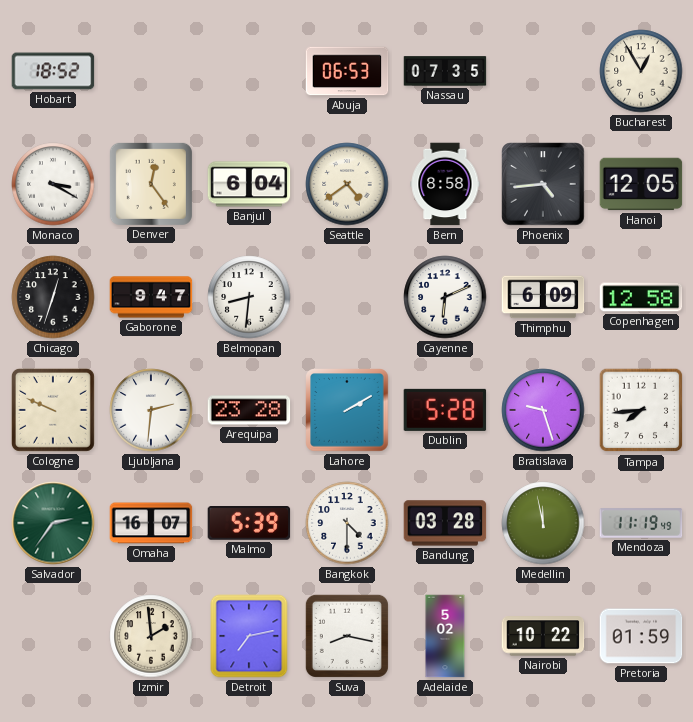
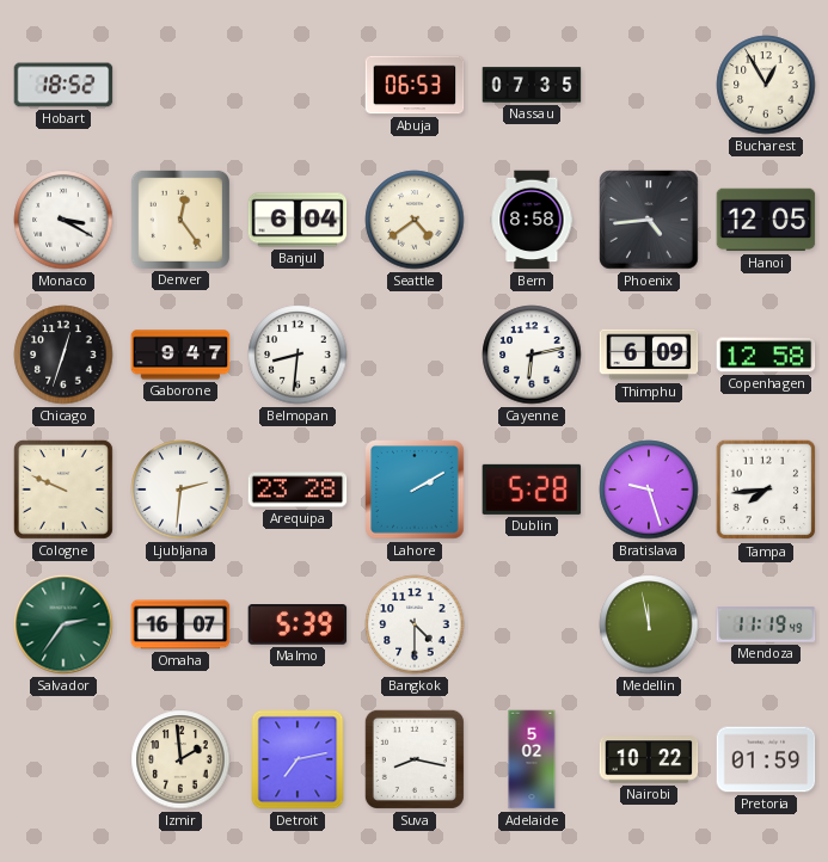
Cayenne: 6:11 -> 6:13 (532, 355)
Bandung: 03:28 -> none (445, 523)
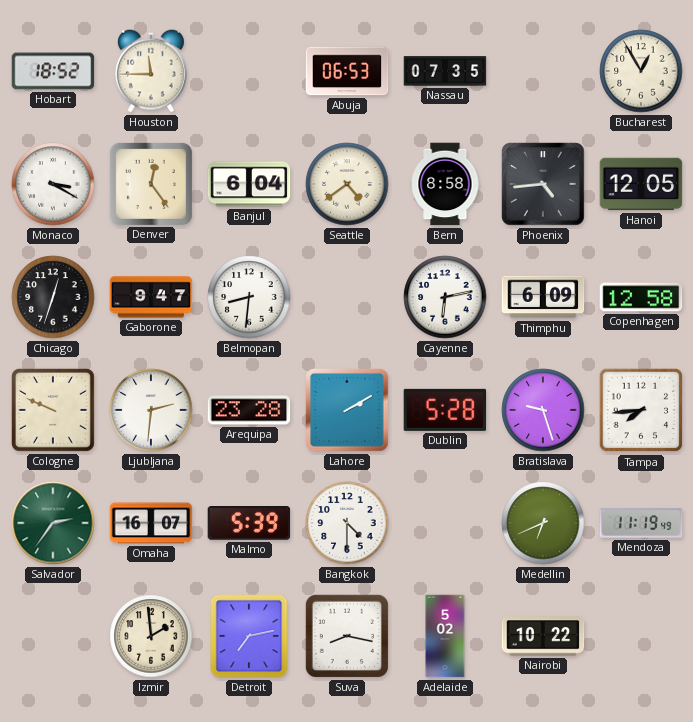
Houston: none -> 11:45 (151, 71)
Medellin: 11:58 -> 6:41 (543, 523)
Pretoria: 01:59 -> none (766, 759)
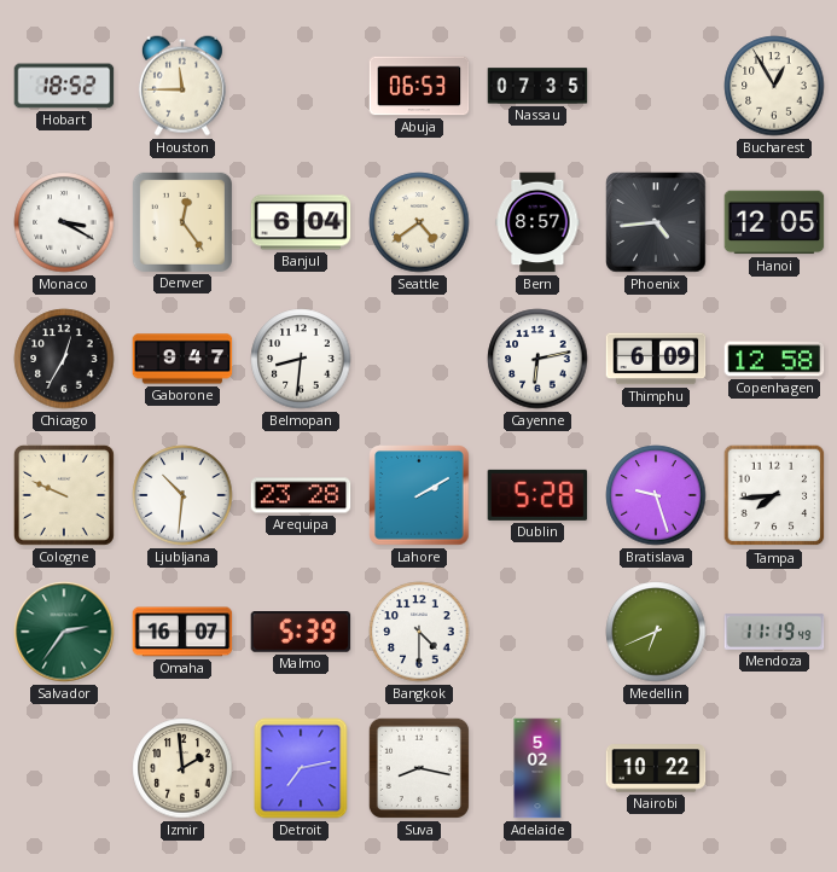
Bern: 8:58 -> 8:57 (537, 222)
Chicago: 12:33 -> 12:35 (64, 359)
Ljubljana: 2:31 -> 10:31 (182, 495)
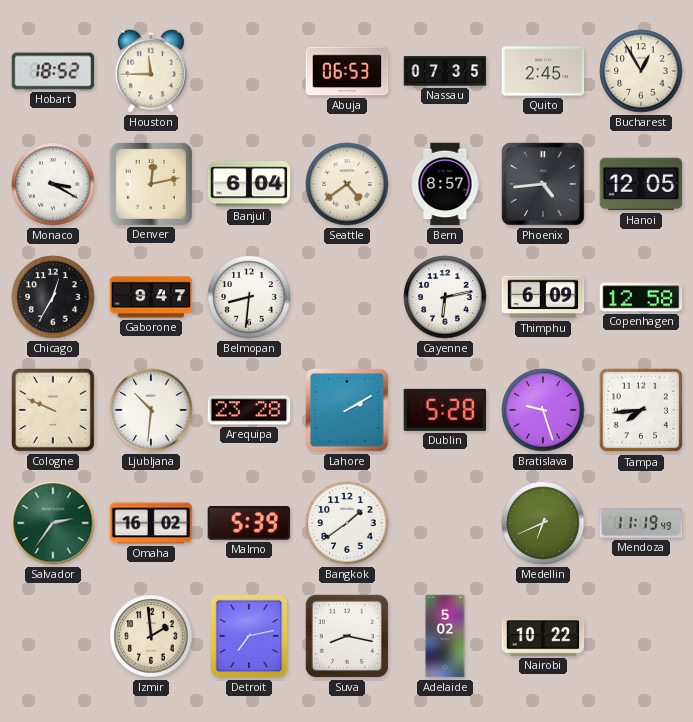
Quito: none -> 2:45 (543, 71)
Denver: 12:24 -> 12:13 (151, 184)
Omaha: 16:07 -> 16:02 (151, 523)
Bangkok: 4:30 -> 1:39 (347, 523)
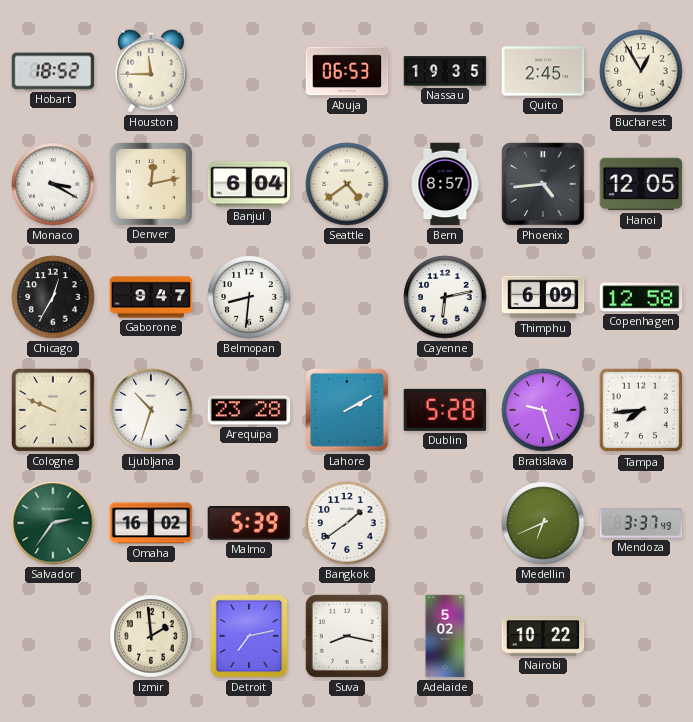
Nassau: 07:35 -> 19:35 (445, 71)
Ljubljana: 10:31 -> 10:33 (151, 410)
Mendoza: 11:19 -> 3:37 (641, 523)
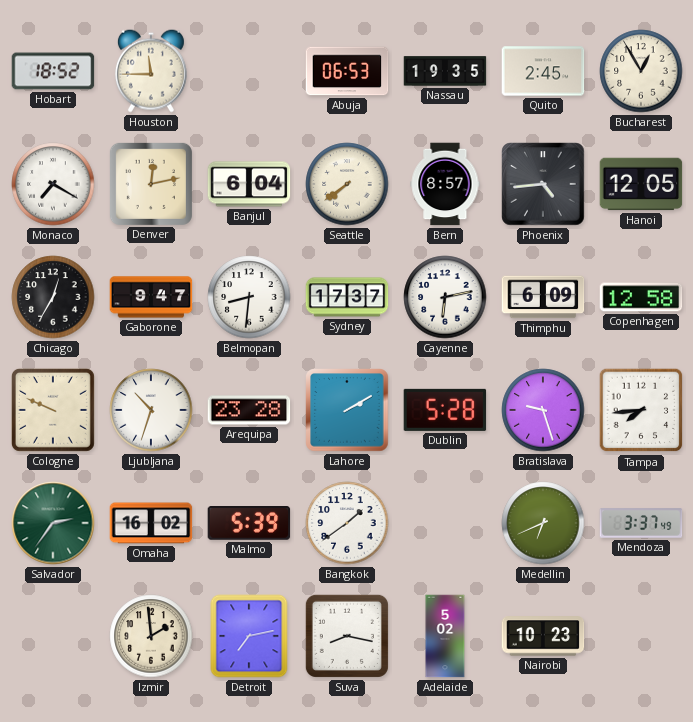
Monaco: 3:20 -> 7:20 (53, 184)
Seattle: 4:39 -> 7:39 (347, 184)
Sydney: none -> 17:37 (347, 297)
Nairobi: 10:22 -> 10:23 (543, 636)
